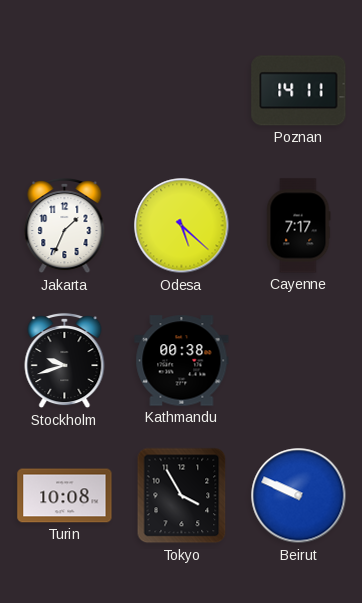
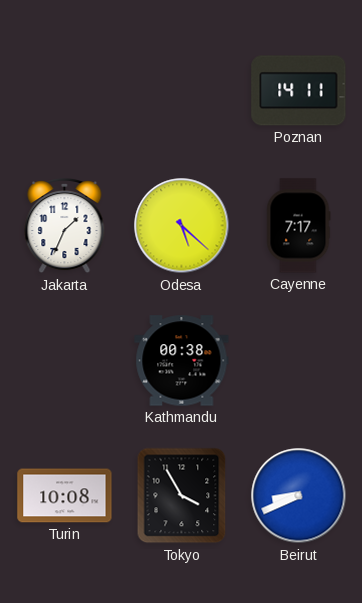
Stockholm: 9:42 -> none (65, 361)
Beirut: 9:49 -> 8:41 (299, 496)
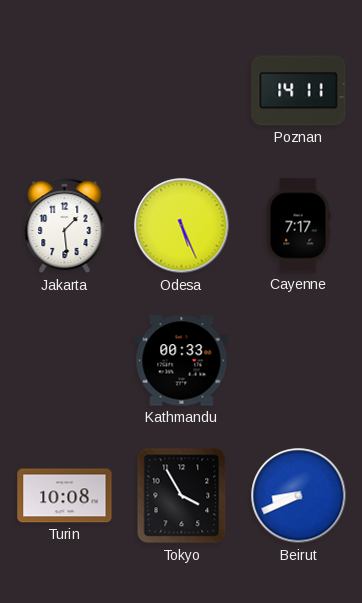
Jakarta: 1:34 -> 1:29 (65, 226)
Odesa: 5:22 -> 5:26 (182, 226)
Kathmandu: 00:38 -> 00:33 (182, 361)
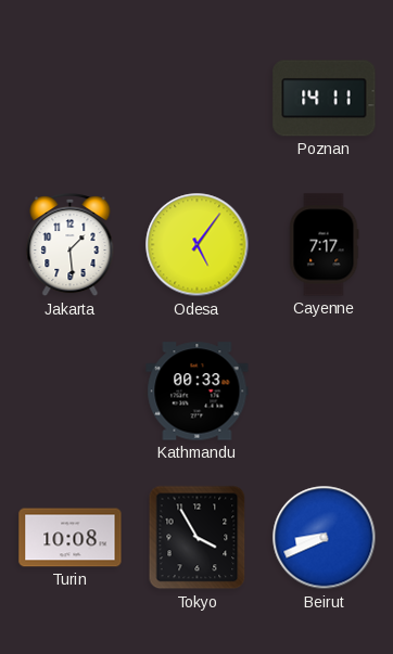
Odesa: 5:26 -> 5:06 (198, 245)
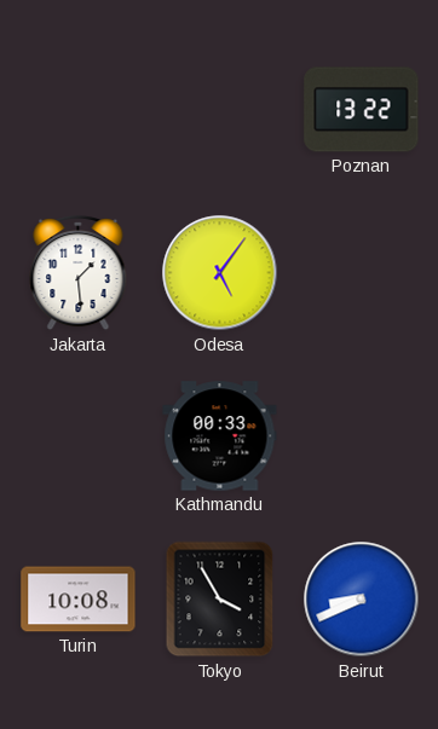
Poznan: 14:11 -> 13:22 (362, 110)
Cayenne: 7:17 -> none (324, 245)
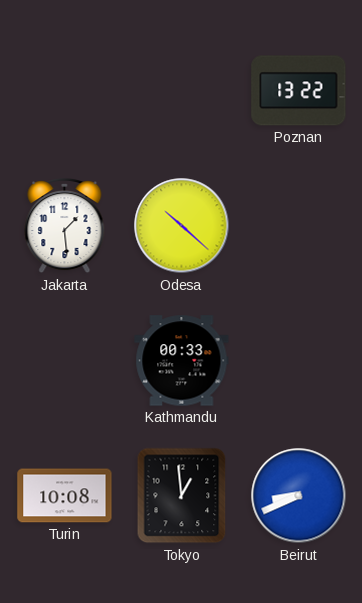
Odesa: 5:06 -> 10:22 (182, 226)
Tokyo: 3:55 -> 12:59 (182, 496)
